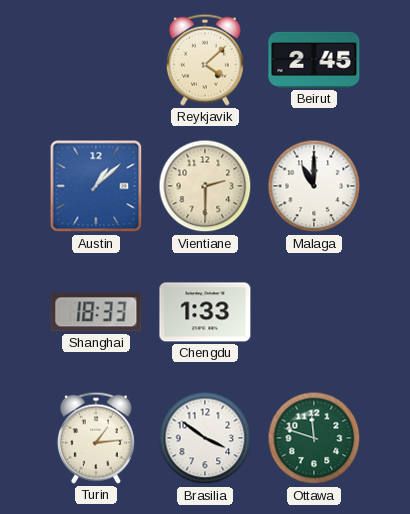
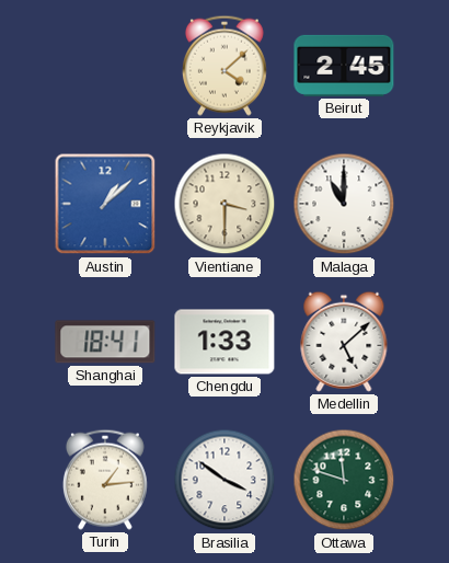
Vientiane: 2:30 -> 3:30 (225, 204)
Shanghai: 18:33 -> 18:41 (105, 342)
Medellin: none -> 5:08 (344, 342)
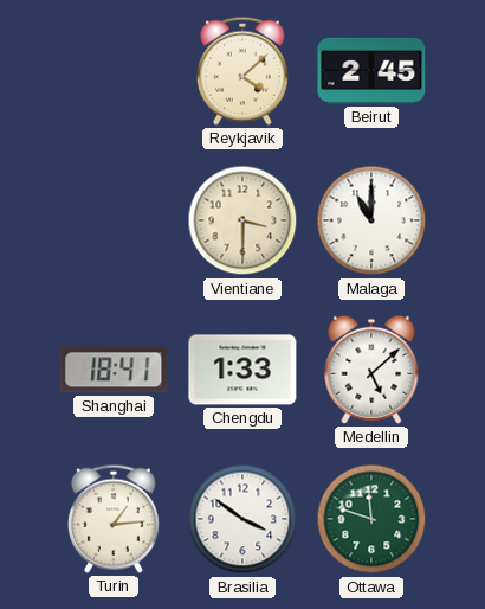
Austin: 1:08 -> none (105, 204)
